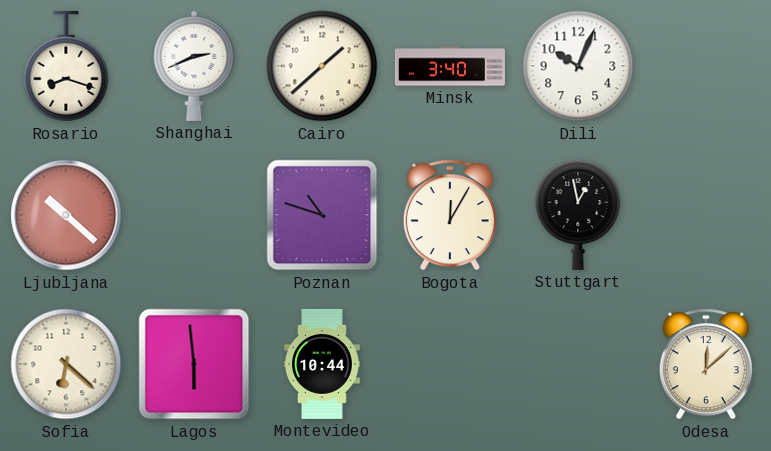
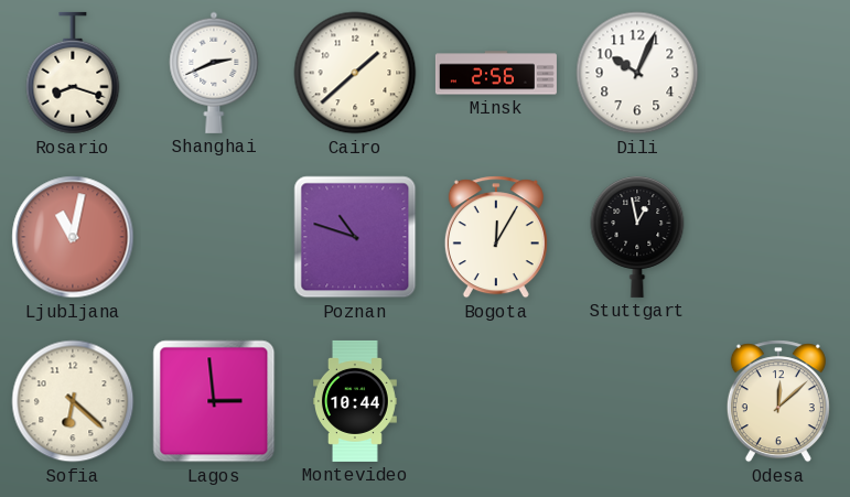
Minsk: 3:40 -> 2:56 (496, 73)
Ljubljana: 10:22 -> 11:02 (73, 237)
Lagos: 5:59 -> 2:59 (214, 401)
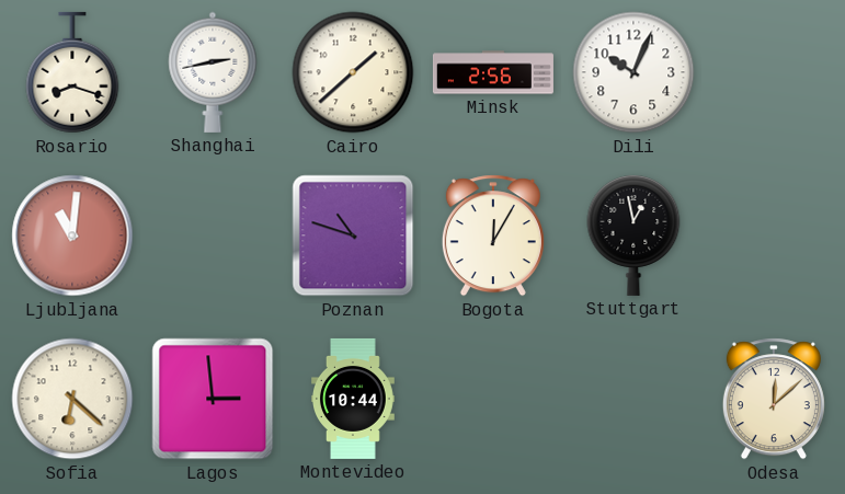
Shanghai: 2:41 -> 2:43 (213, 72)
Ljubljana: 11:02 -> 11:01 (72, 235)
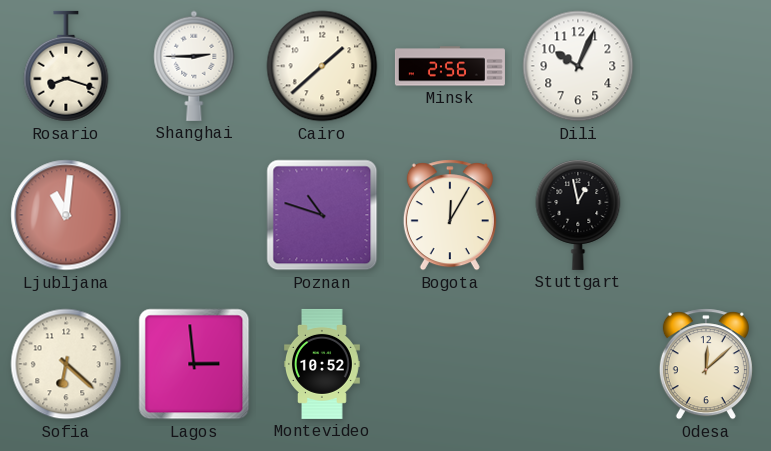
Shanghai: 2:43 -> 2:45 (194, 66)
Montevideo: 10:44 -> 10:52 (323, 364)
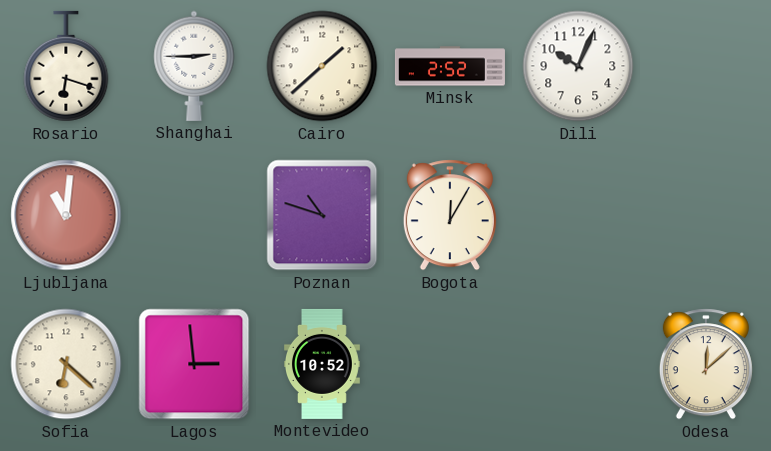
Rosario: 8:18 -> 6:18 (66, 66)
Minsk: 2:56 -> 2:52 (450, 66)
Stuttgart: 12:58 -> none (578, 215)
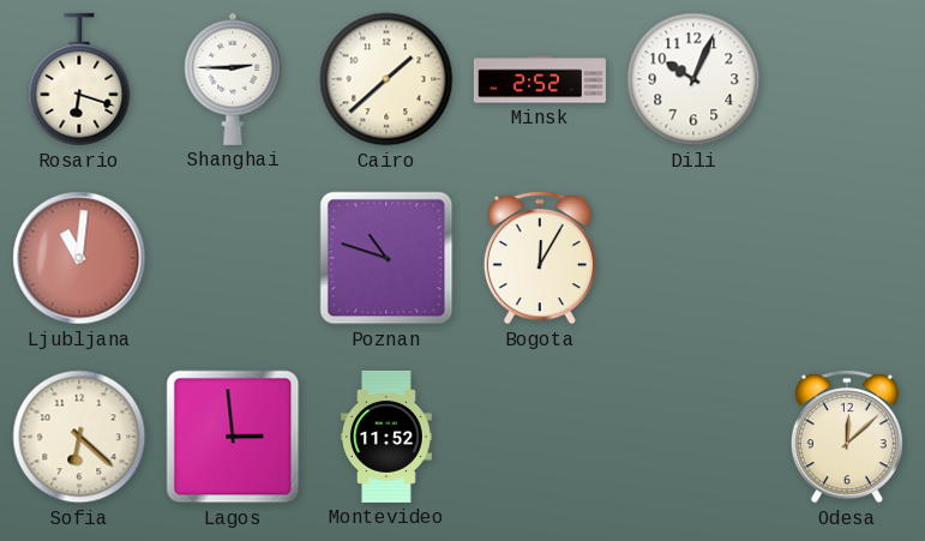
Montevideo: 10:52 -> 11:52 (388, 437)
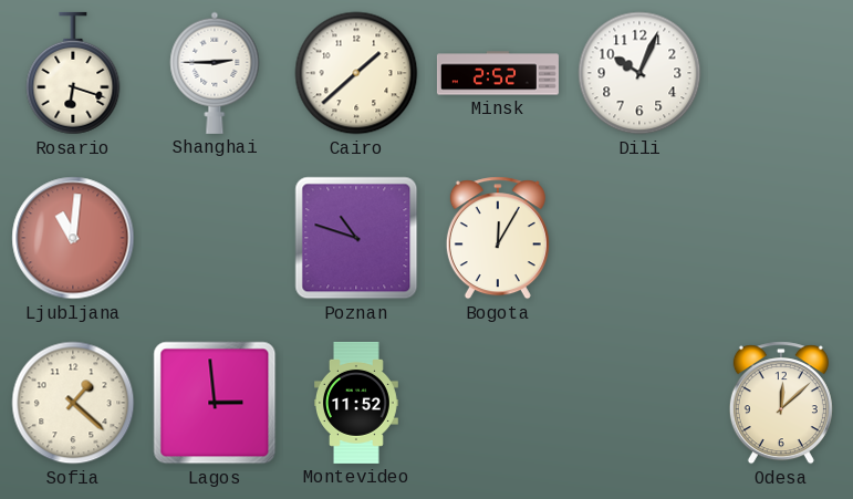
Sofia: 6:22 -> 1:22 (73, 403)
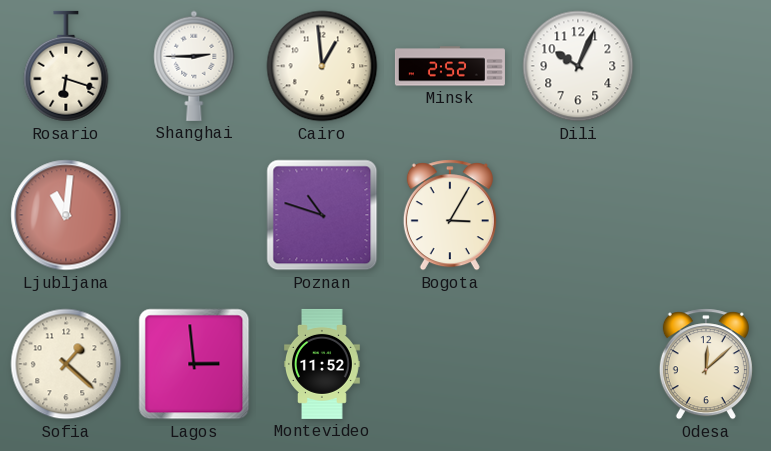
Cairo: 1:38 -> 12:59 (322, 66)
Bogota: 12:05 -> 3:05 (450, 215)
